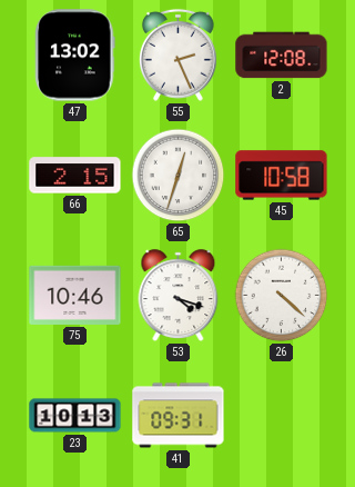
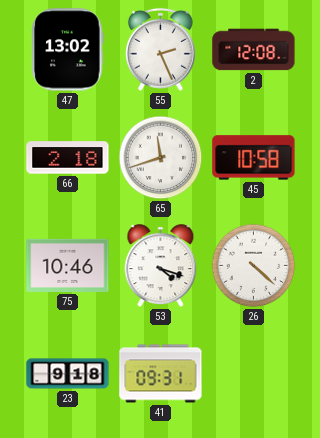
66: 2:15 -> 2:18 (68, 158)
65: 12:33 -> 11:42 (161, 158)
23: 10:13 -> 9:18 (68, 374)
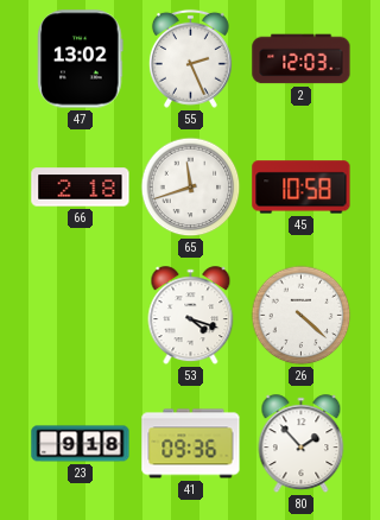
2: 12:08 -> 12:03 (302, 59)
75: 10:46 -> none (68, 265)
41: 09:31 -> 09:36 (191, 444)
80: none -> 1:53 (302, 444)
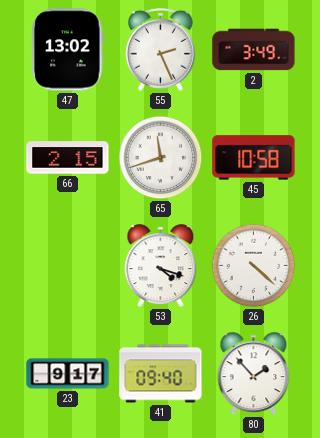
2: 12:03 -> 3:49 (254, 50)
66: 2:18 -> 2:15 (68, 158)
23: 9:18 -> 9:17 (68, 374)
41: 09:36 -> 09:40 (161, 374)
